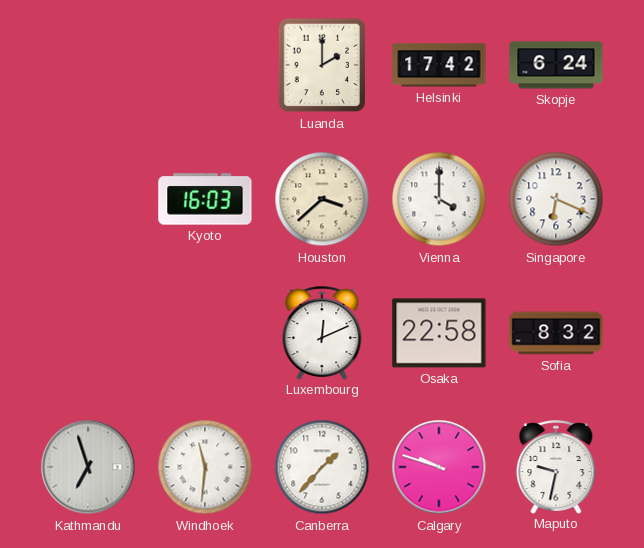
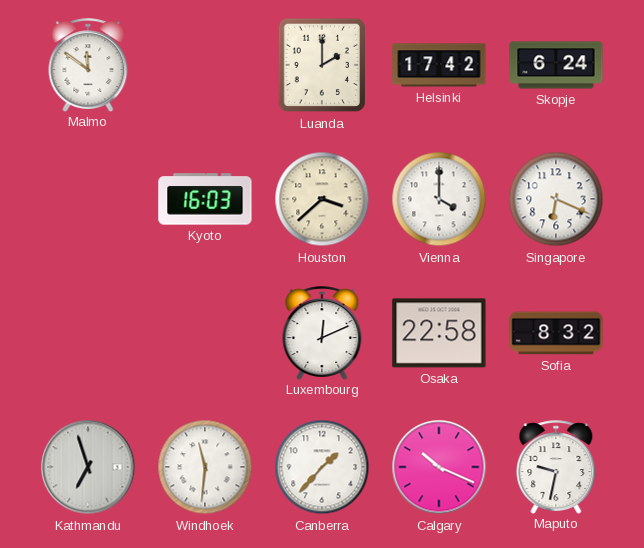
Malmo: none -> 11:51 (88, 65)
Calgary: 9:48 -> 10:19 (439, 467)
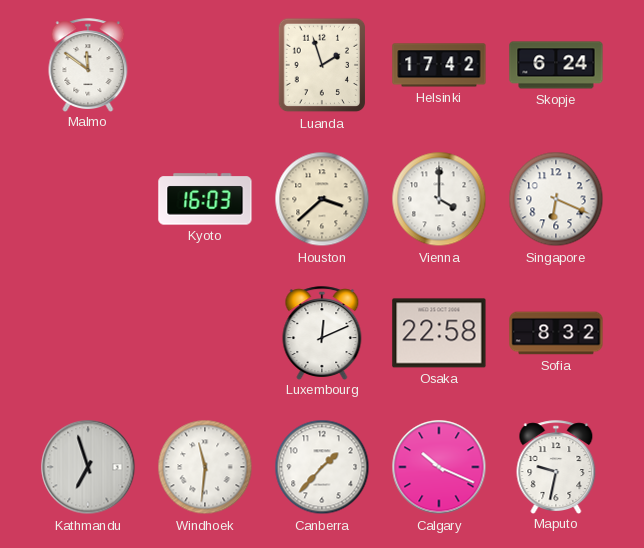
Luanda: 2:00 -> 1:57 (321, 65)
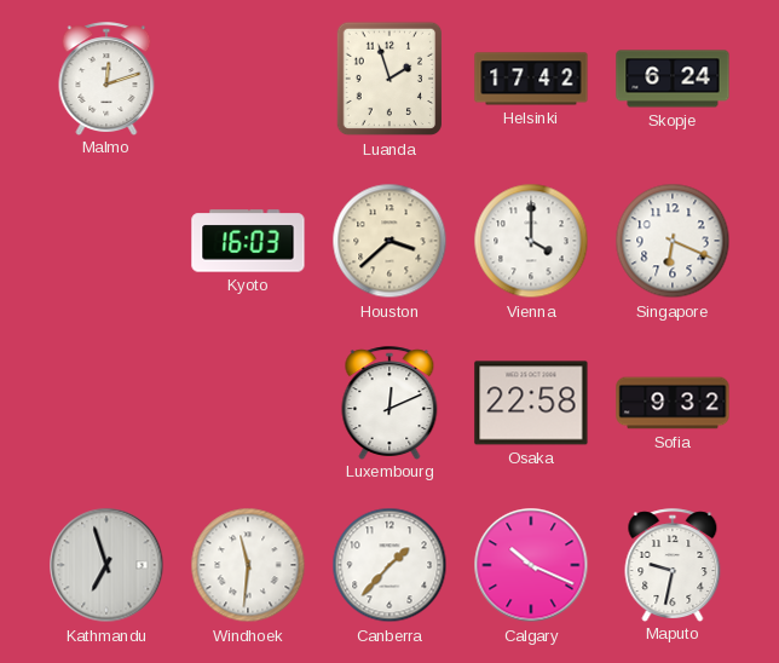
Malmo: 11:51 -> 12:12 (106, 79)
Sofia: 8:32 -> 9:32 (673, 403)
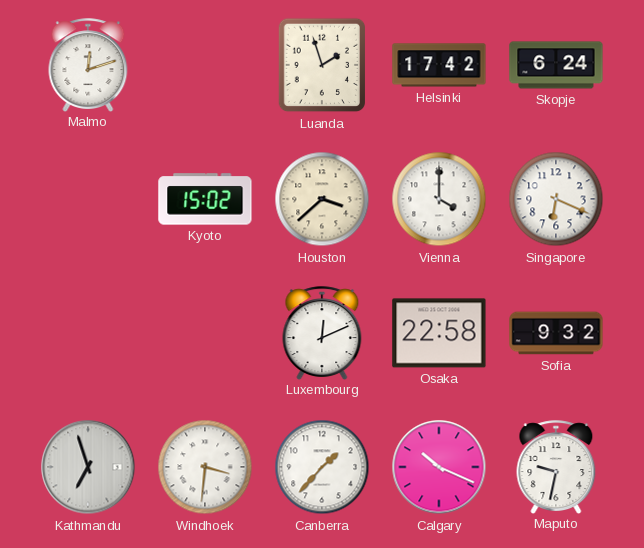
Kyoto: 16:03 -> 15:02 (205, 199)
Windhoek: 11:31 -> 3:31 (205, 467)
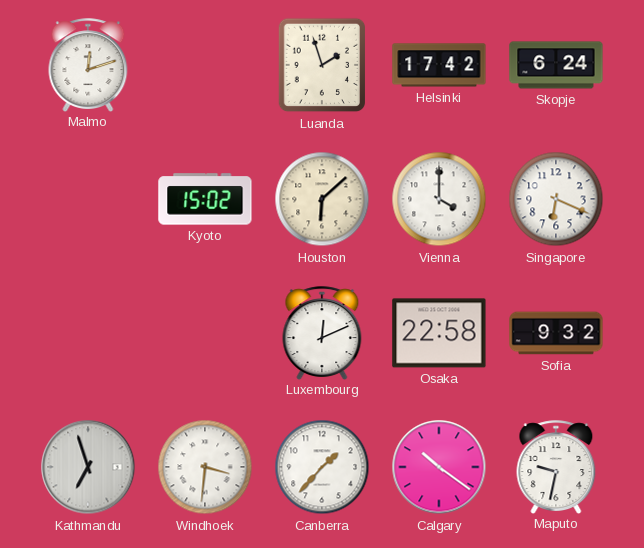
Houston: 3:38 -> 6:08 (322, 199)
Calgary: 10:19 -> 10:21 (439, 467)
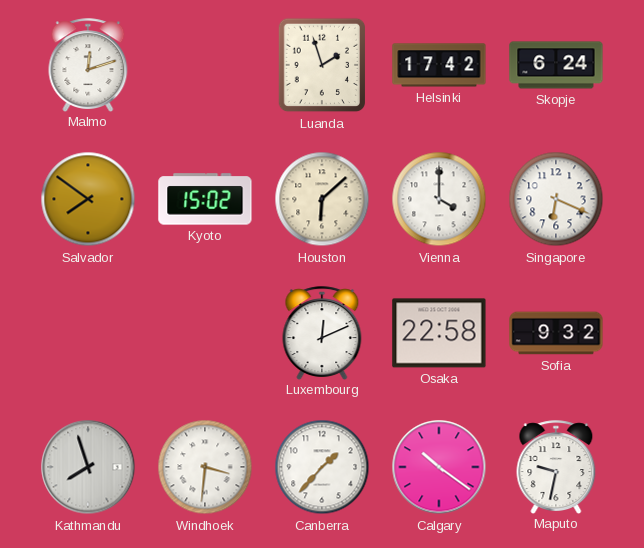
Salvador: none -> 7:51 (88, 199)
Kathmandu: 6:57 -> 7:57 (88, 467)
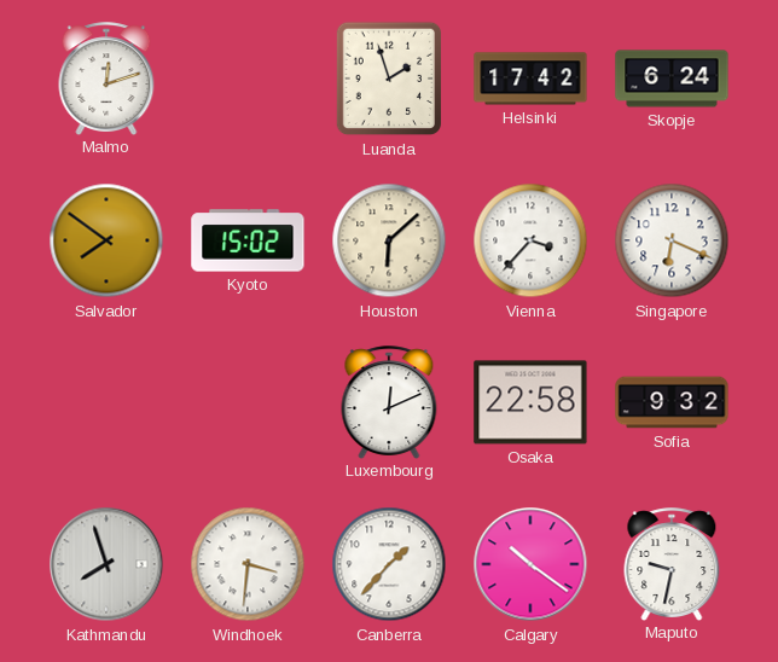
Vienna: 4:00 -> 3:37 (530, 240)
